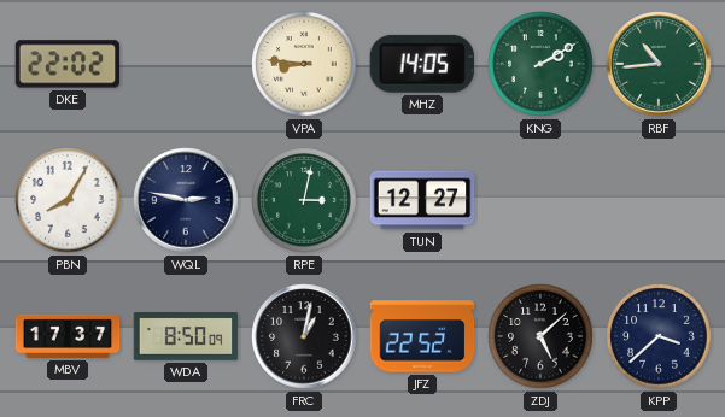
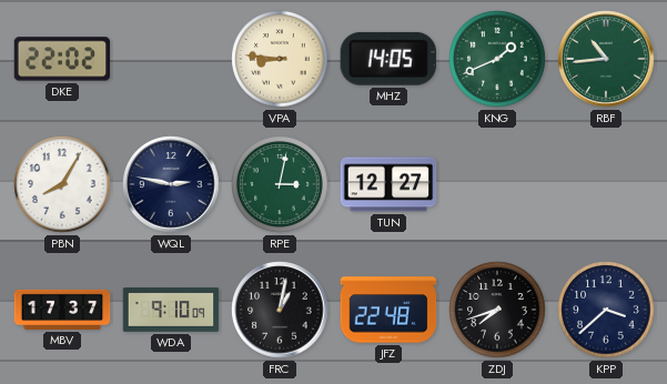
KNG: 2:10 -> 1:41 (497, 59)
WDA: 8:50 -> 9:10 (171, 310)
JFZ: 22:52 -> 22:48 (388, 310)
ZDJ: 5:08 -> 7:42 (497, 310)
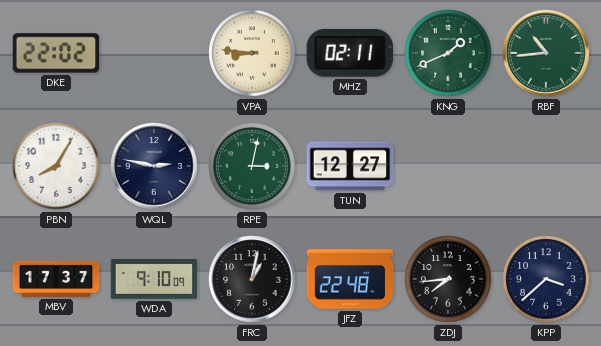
MHZ: 14:05 -> 02:11 (350, 53)
ZDJ: 7:42 -> 7:44 (448, 279)
